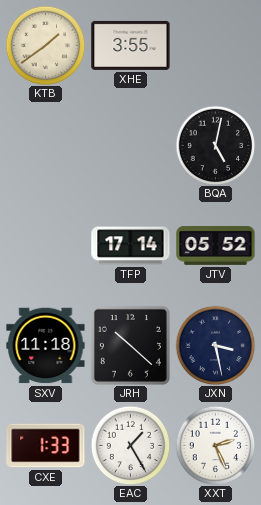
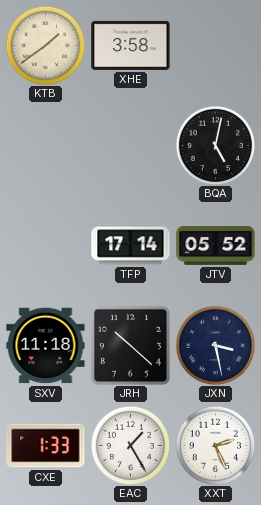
XHE: 3:55 -> 3:58 (131, 45)
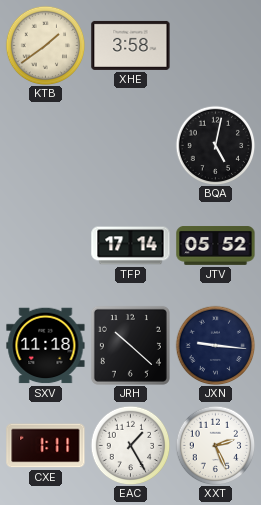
JXN: 3:28 -> 9:16 (215, 345)
CXE: 1:33 -> 1:11 (46, 446)
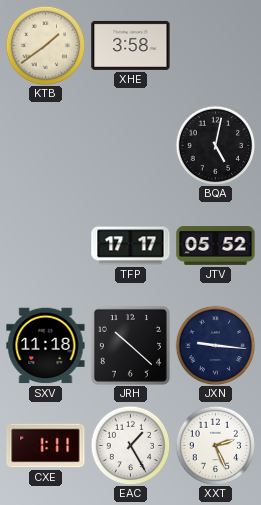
TFP: 17:14 -> 17:17 (131, 246)
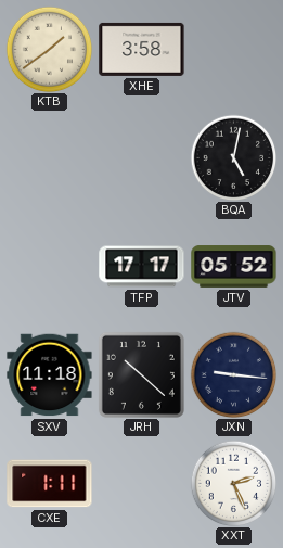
EAC: 1:25 -> none (130, 445)
